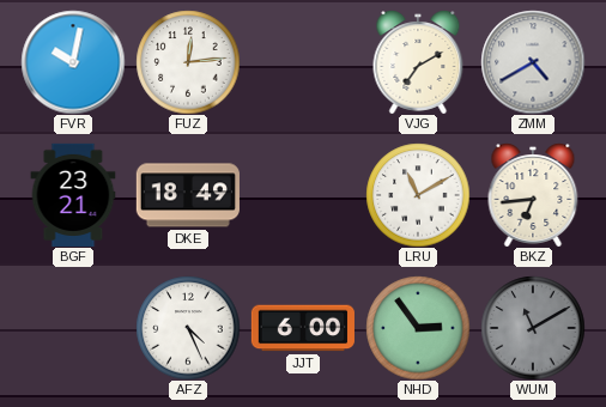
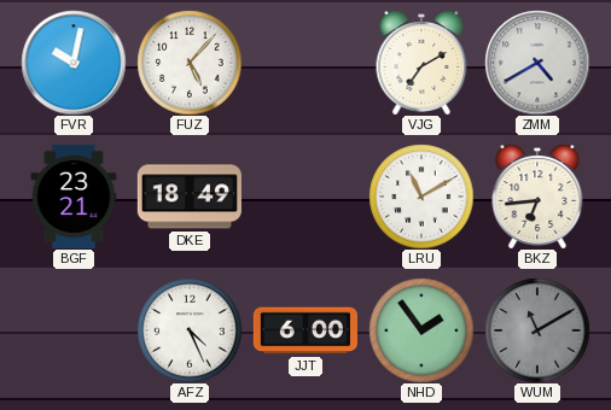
FUZ: 12:14 -> 5:07 (190, 63)
NHD: 2:54 -> 1:54 (421, 330)
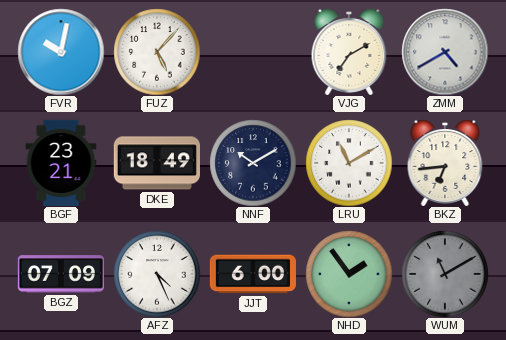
NNF: none -> 10:10 (253, 163)
BGZ: none -> 07:09 (61, 274)
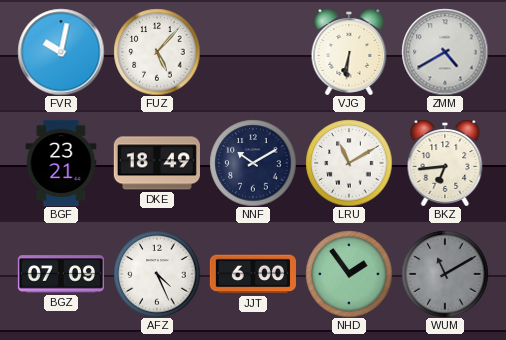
VJG: 7:10 -> 6:31 (349, 52)
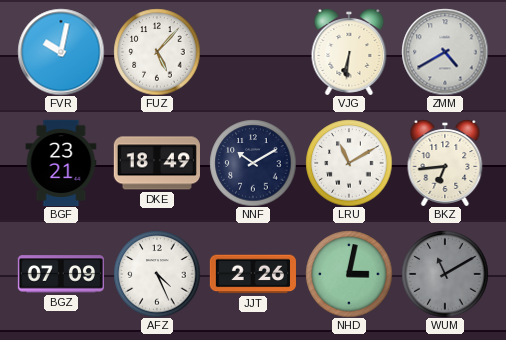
JJT: 6:00 -> 2:26 (253, 274)
NHD: 1:54 -> 3:02 (349, 274)
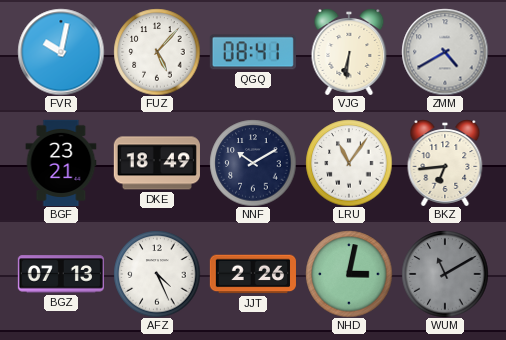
QGQ: none -> 08:41 (253, 52)
LRU: 11:10 -> 11:06 (349, 163)
BGZ: 07:09 -> 07:13 (61, 274)
